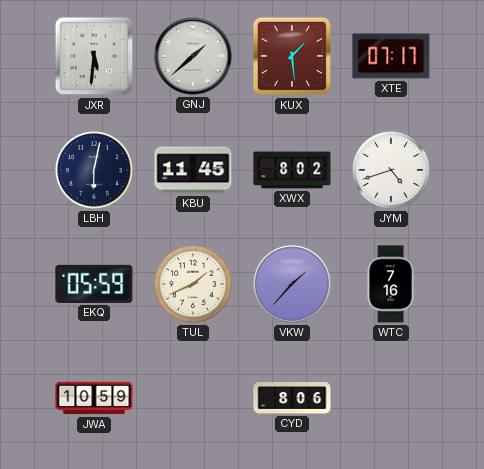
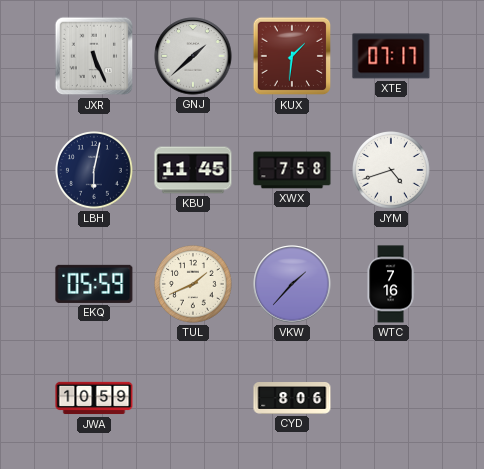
JXR: 5:31 -> 5:26 (94, 56)
KUX: 1:29 -> 1:31 (292, 56)
XWX: 8:02 -> 7:58 (292, 170)
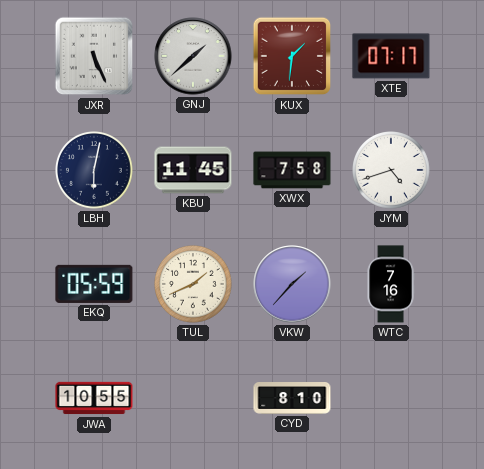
JWA: 10:59 -> 10:55 (94, 398)
CYD: 8:06 -> 8:10 (292, 398)
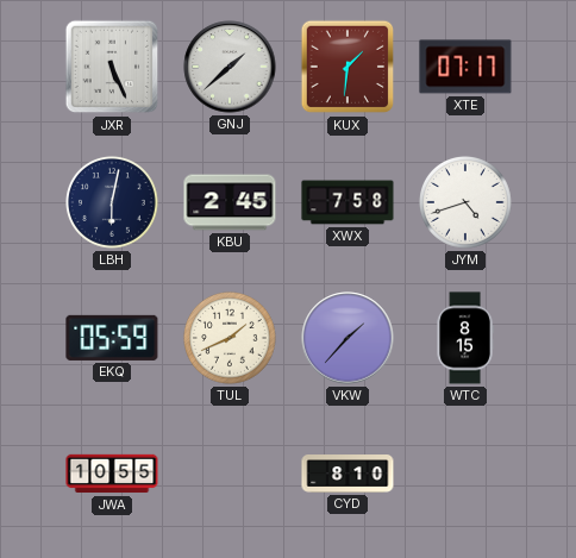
KBU: 11:45 -> 2:45 (230, 202)
WTC: 7:16 -> 8:15 (465, 338)
